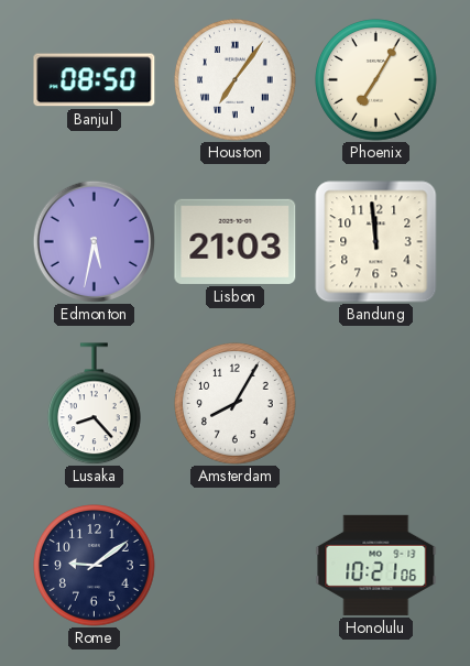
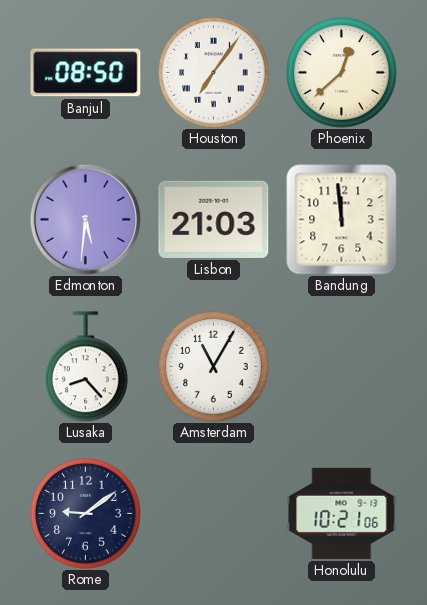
Phoenix: 7:05 -> 12:38 (342, 73)
Edmonton: 5:32 -> 5:31 (85, 219)
Amsterdam: 8:05 -> 11:05 (214, 367)
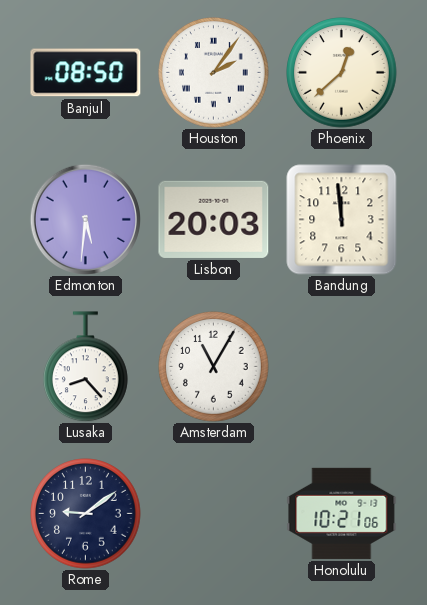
Houston: 7:06 -> 2:06 (214, 73)
Lisbon: 21:03 -> 20:03 (214, 219)
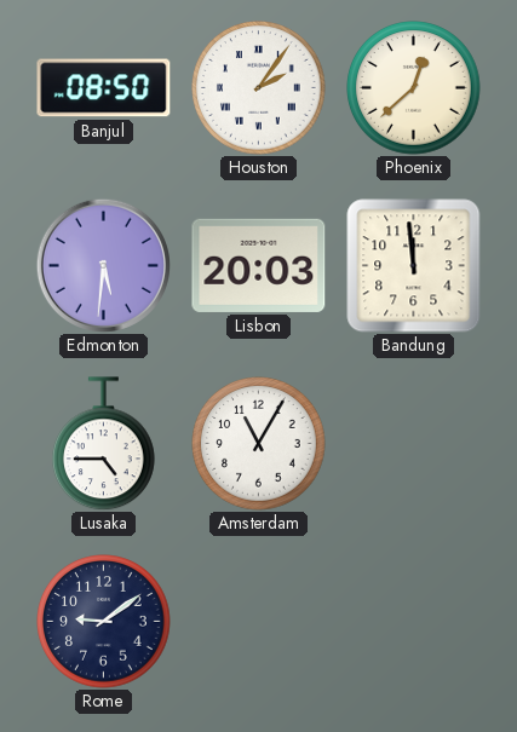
Lusaka: 8:23 -> 4:45 (104, 444)
Honolulu: 10:21 -> none (342, 513)
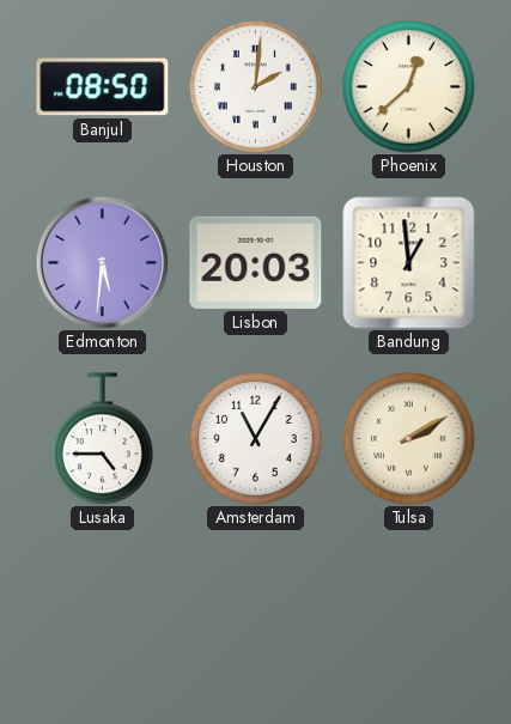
Houston: 2:06 -> 2:01 (256, 87)
Bandung: 11:59 -> 12:59 (409, 263)
Tulsa: none -> 2:10 (409, 439)
Rome: 9:09 -> none (104, 622)
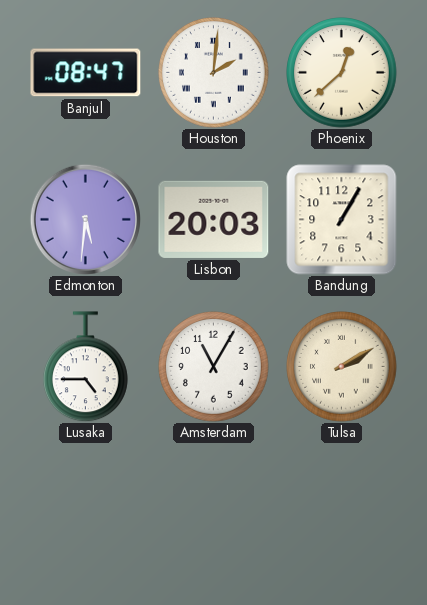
Banjul: 08:50 -> 08:47 (86, 73)
Bandung: 12:59 -> 1:05 (342, 220)
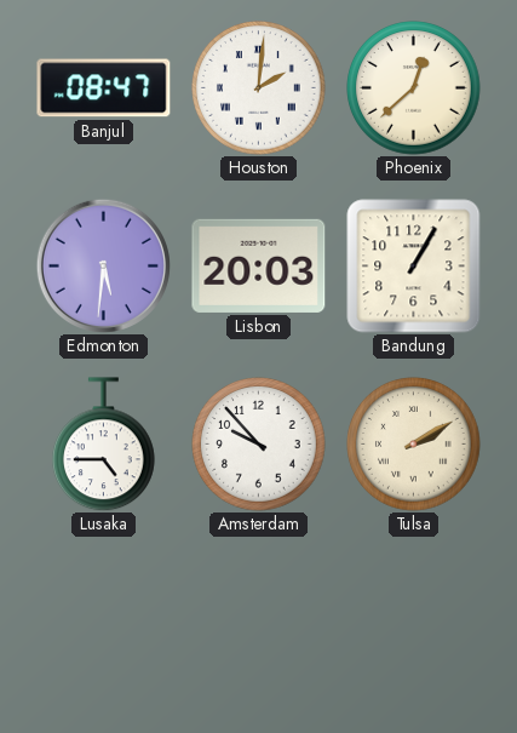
Amsterdam: 11:05 -> 9:53 (259, 445)
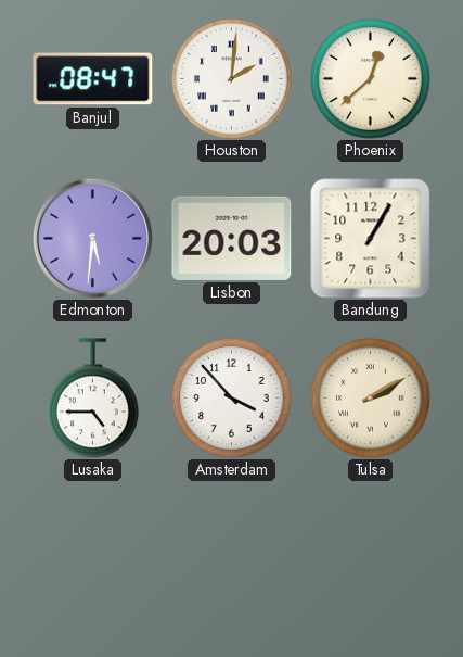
Amsterdam: 9:53 -> 3:53 (232, 399)
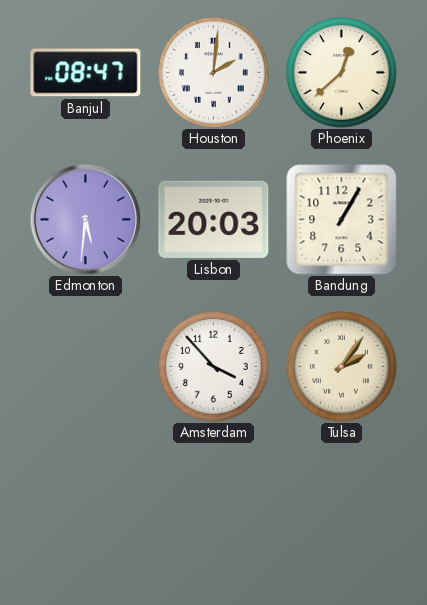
Lusaka: 4:45 -> none (93, 399)
Tulsa: 2:10 -> 2:06 (342, 367)
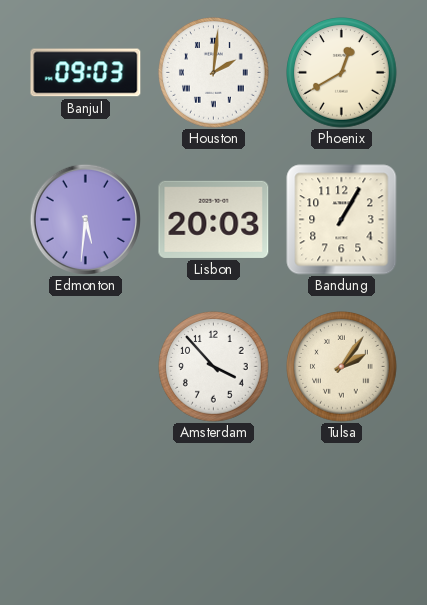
Banjul: 08:47 -> 09:03 (86, 73)
Phoenix: 12:38 -> 12:40 (342, 73)
